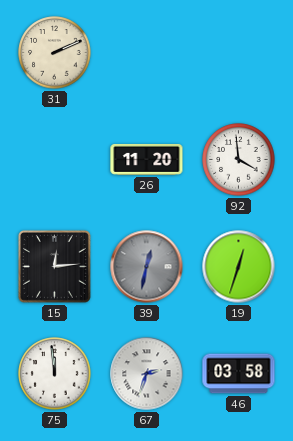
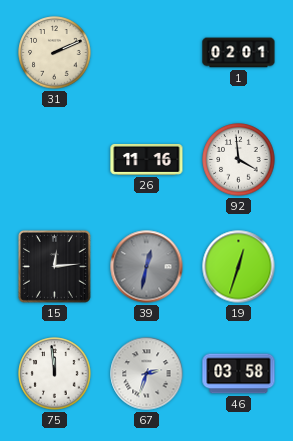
1: none -> 02:01 (239, 53)
26: 11:20 -> 11:16 (147, 159)
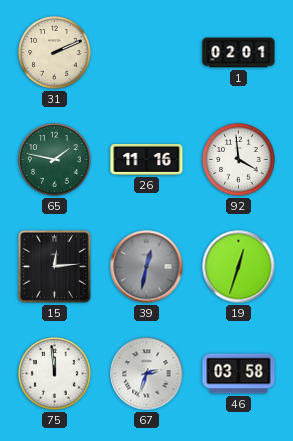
65: none -> 1:47 (55, 160)
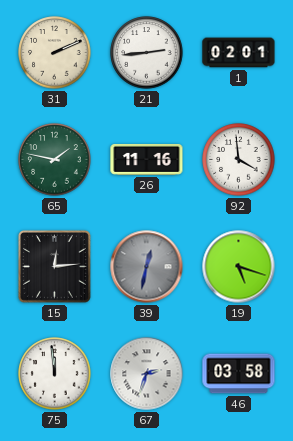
21: none -> 2:44 (147, 53)
19: 12:33 -> 5:18 (239, 267)
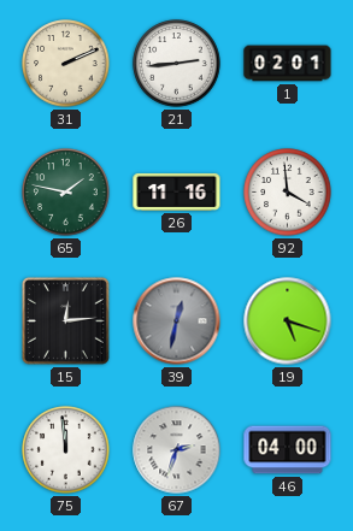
46: 03:58 -> 04:00 (288, 450)
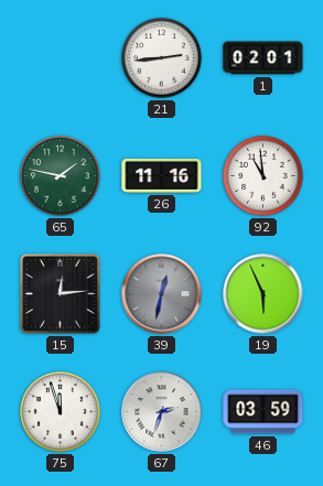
31: 2:11 -> none (66, 64)
92: 3:59 -> 10:59 (263, 176)
19: 5:18 -> 5:56 (263, 294)
75: 11:59 -> 11:57 (61, 412)
46: 04:00 -> 03:59 (263, 412)
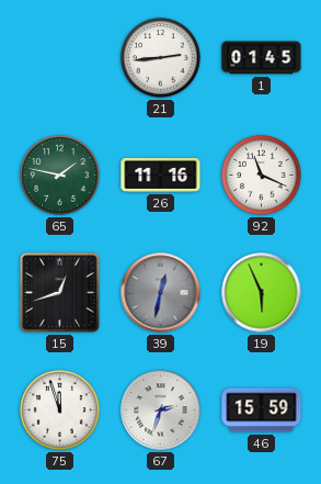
1: 02:01 -> 01:45 (262, 58)
92: 10:59 -> 11:19 (262, 176)
15: 12:14 -> 12:42 (59, 292)
46: 03:59 -> 15:59 (262, 410)
